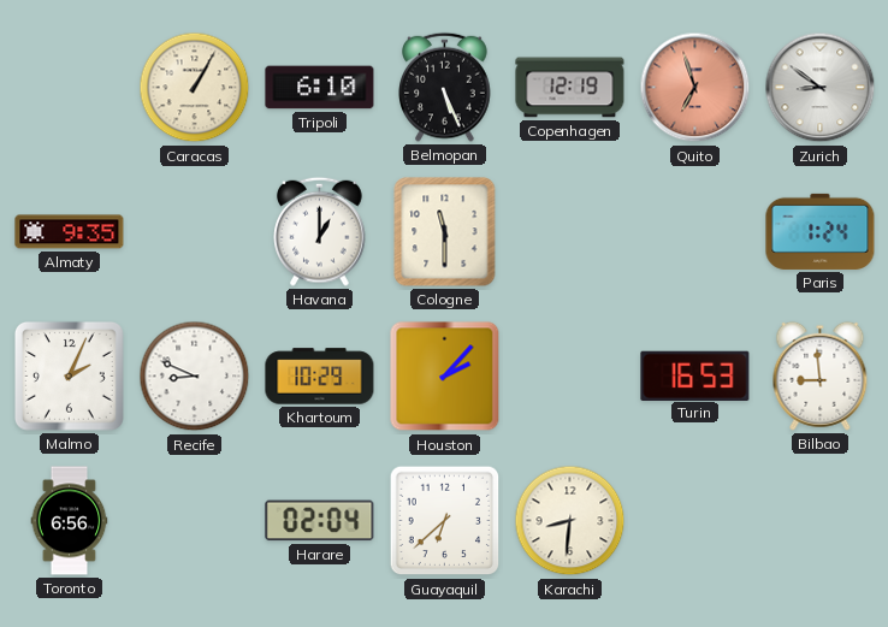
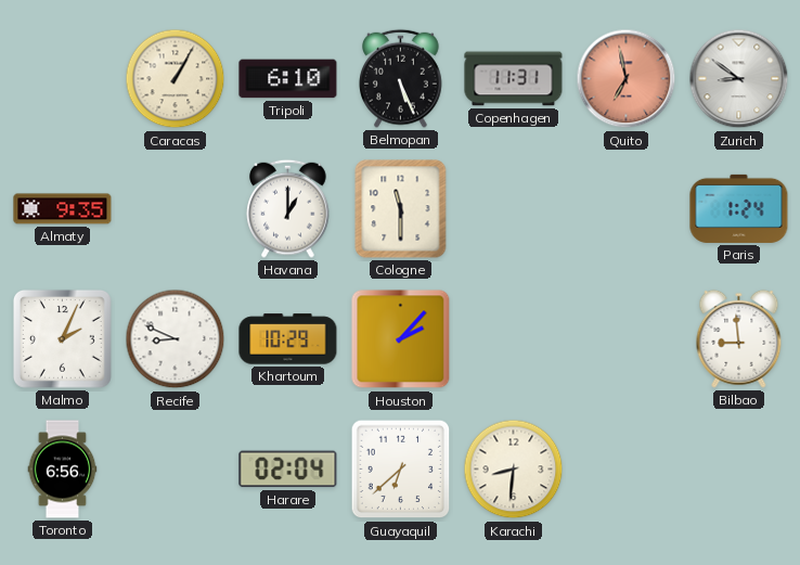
Copenhagen: 12:19 -> 11:31 (514, 79)
Quito: 6:57 -> 6:58 (627, 79)
Turin: 16:53 -> none (695, 375)
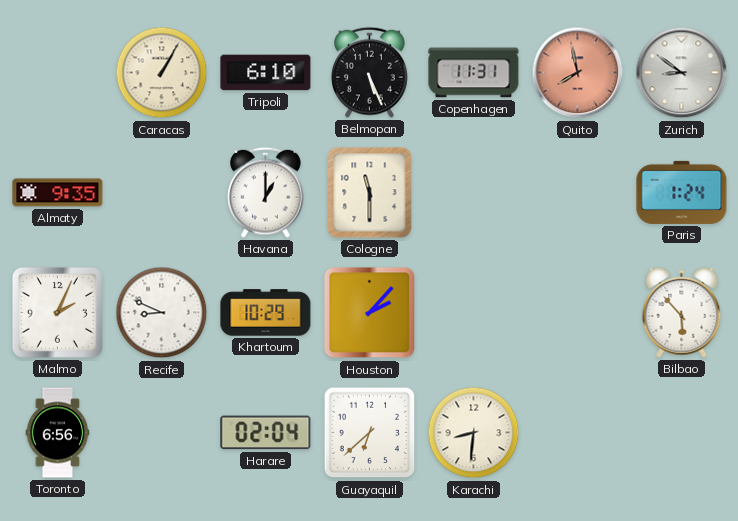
Quito: 6:58 -> 7:58 (578, 73)
Bilbao: 8:59 -> 5:53 (682, 312)
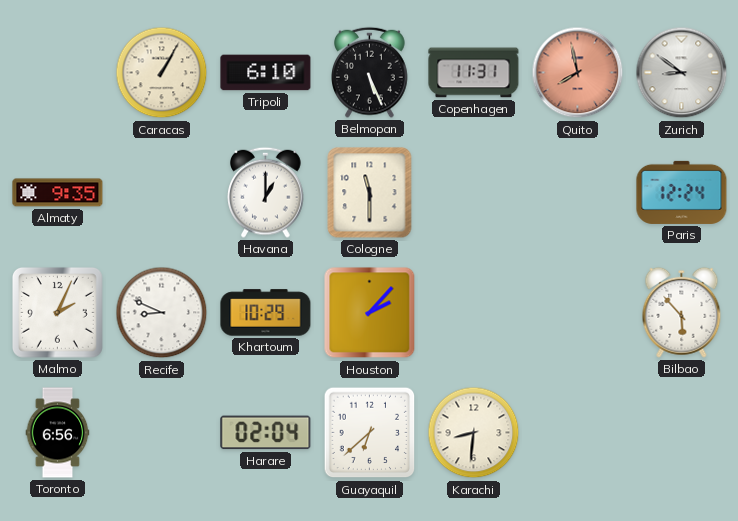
Paris: 1:24 -> 12:24 (682, 192)
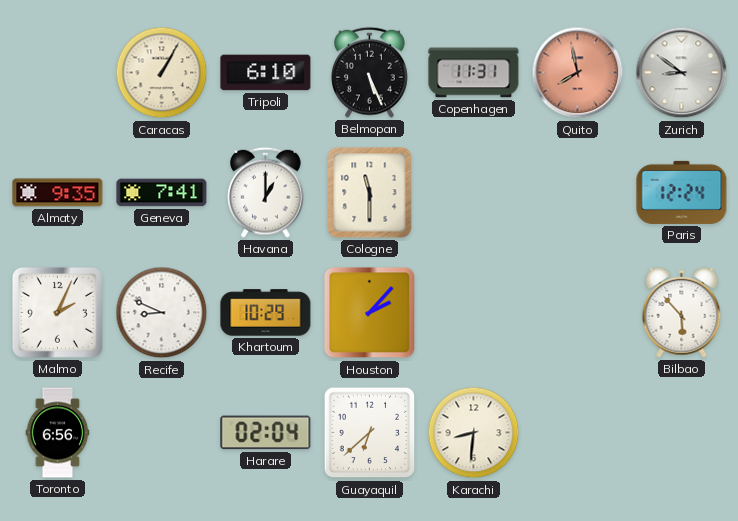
Geneva: none -> 7:41 (162, 193)
